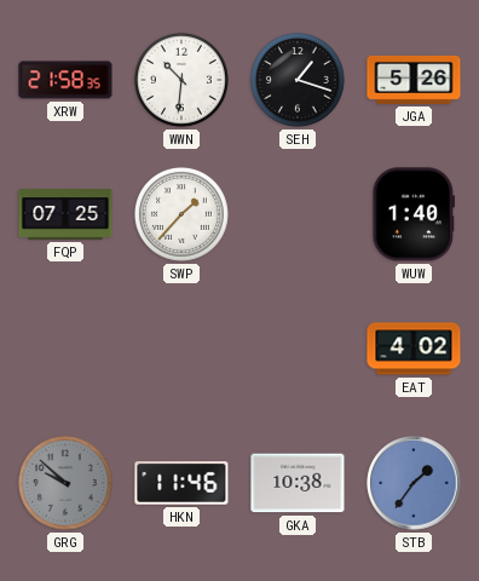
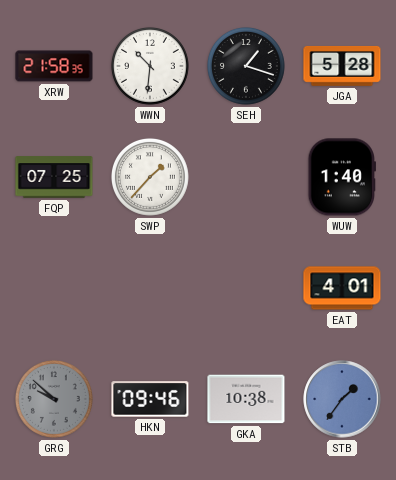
JGA: 5:26 -> 5:28 (342, 66)
EAT: 4:02 -> 4:01 (342, 288)
HKN: 11:46 -> 09:46 (150, 399)
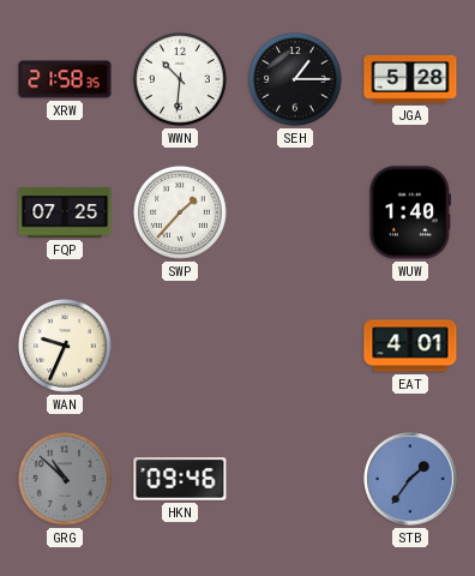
SEH: 1:18 -> 1:15 (295, 79)
WAN: none -> 9:34 (65, 346)
GRG: 9:52 -> 10:52 (65, 479)
GKA: 10:38 -> none (246, 399)
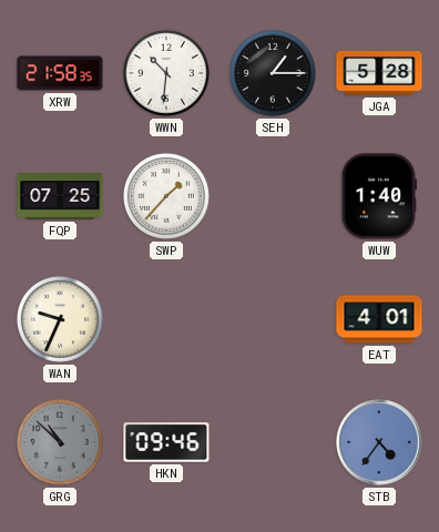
STB: 1:36 -> 4:36 (379, 442)
